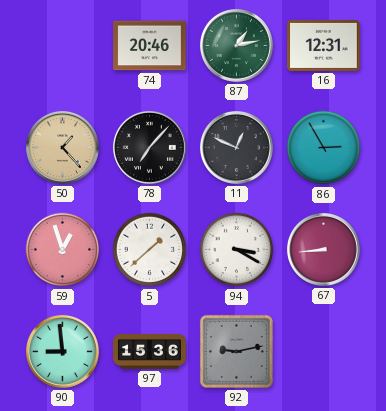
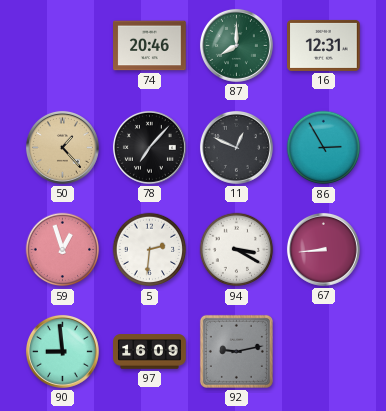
87: 1:13 -> 8:00 (236, 45)
5: 1:38 -> 2:31 (150, 250)
97: 15:36 -> 16:09 (150, 352)
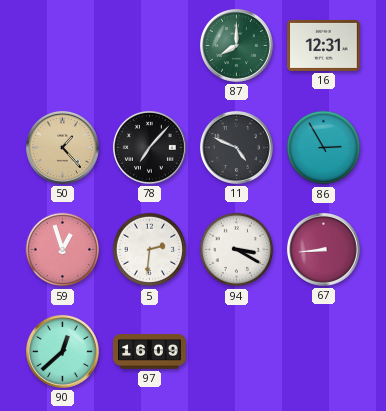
74: 20:46 -> none (150, 46)
11: 12:49 -> 4:49 (236, 147)
90: 8:59 -> 12:38 (62, 351)
92: 9:13 -> none (236, 351)
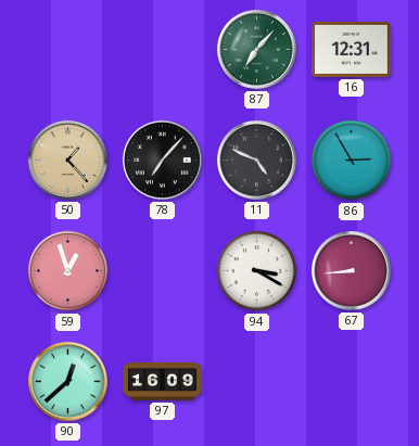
87: 8:00 -> 7:07 (256, 49)
5: 2:31 -> none (150, 250)
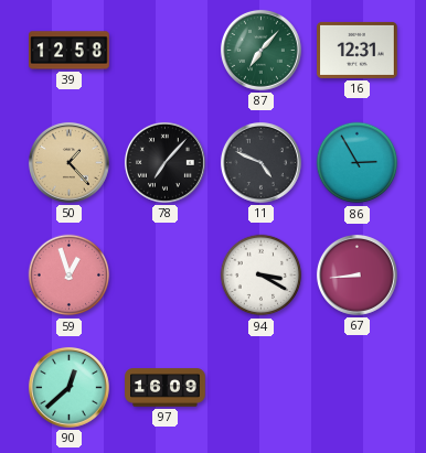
39: none -> 12:58 (70, 51)
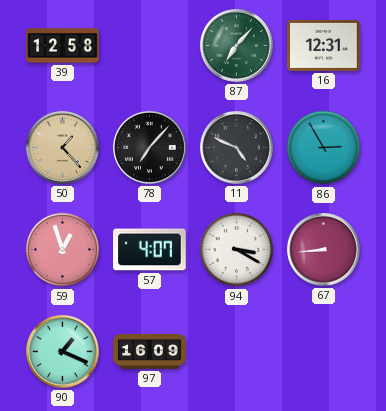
57: none -> 4:07 (150, 250)
90: 12:38 -> 1:19 (62, 351)
